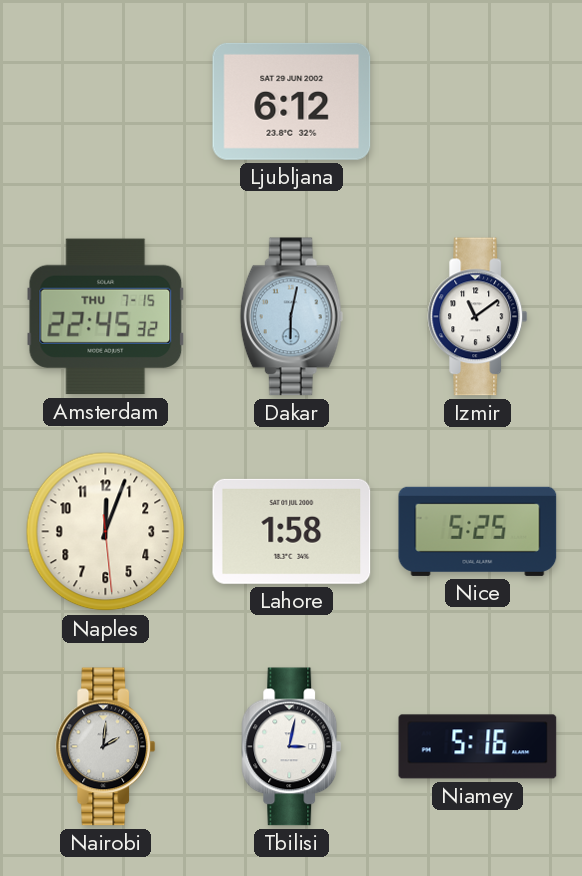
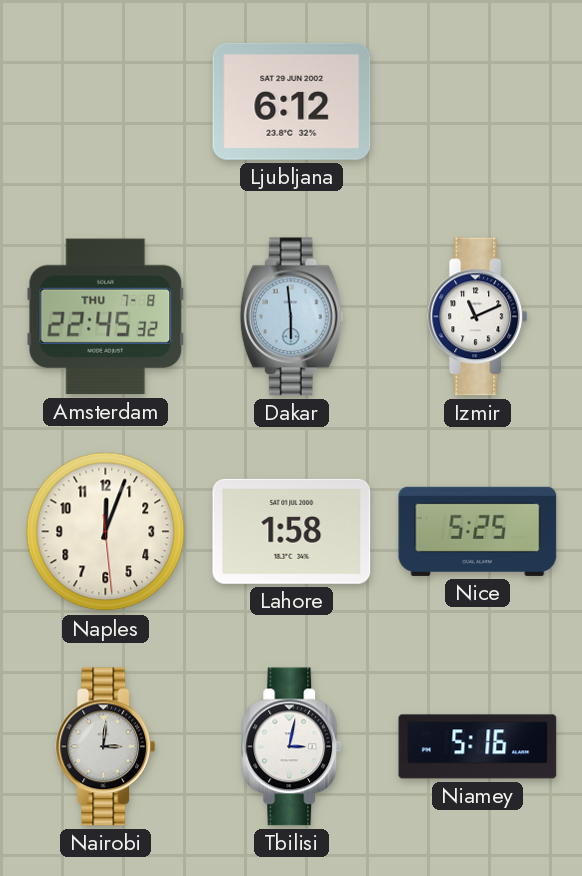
Amsterdam date: THU 7-15 -> THU 7-8 (106, 317)
Dakar: 6:02 -> 5:59 (291, 317)
Izmir: 11:09 -> 11:11 (478, 317)
Nairobi: 2:01 -> 3:01 (106, 747)
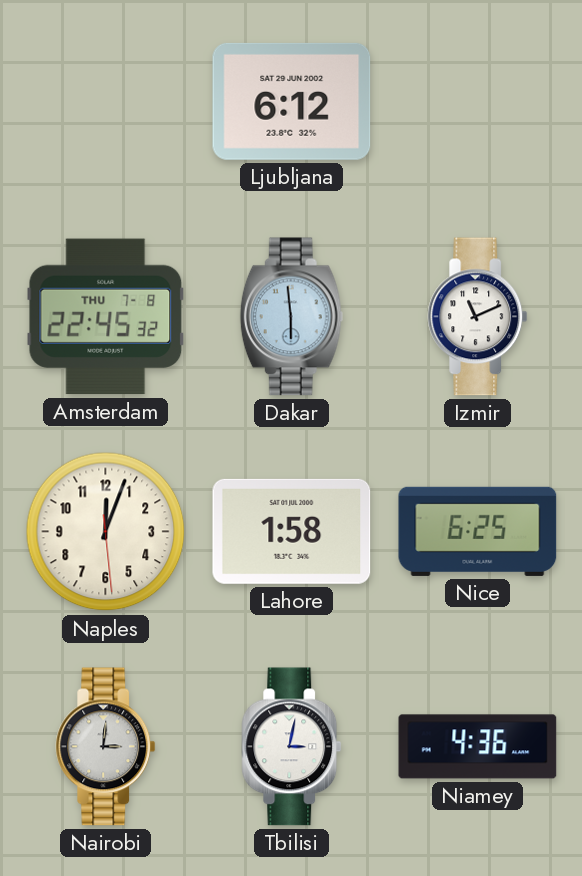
Nice: 5:25 -> 6:25 (478, 531)
Niamey: 5:16 -> 4:36 (478, 747)
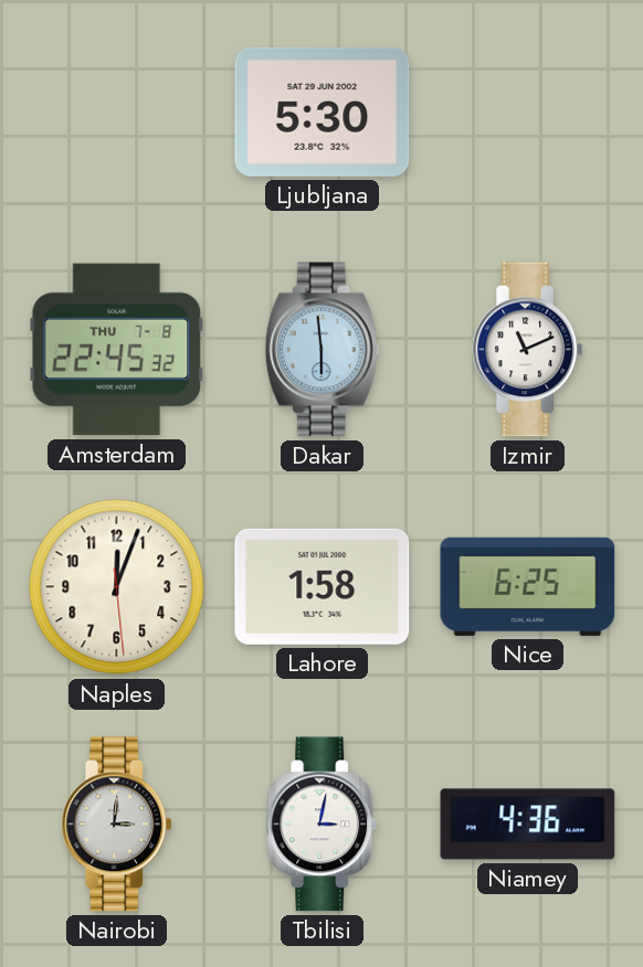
Ljubljana: 6:12 -> 5:30 (323, 111)
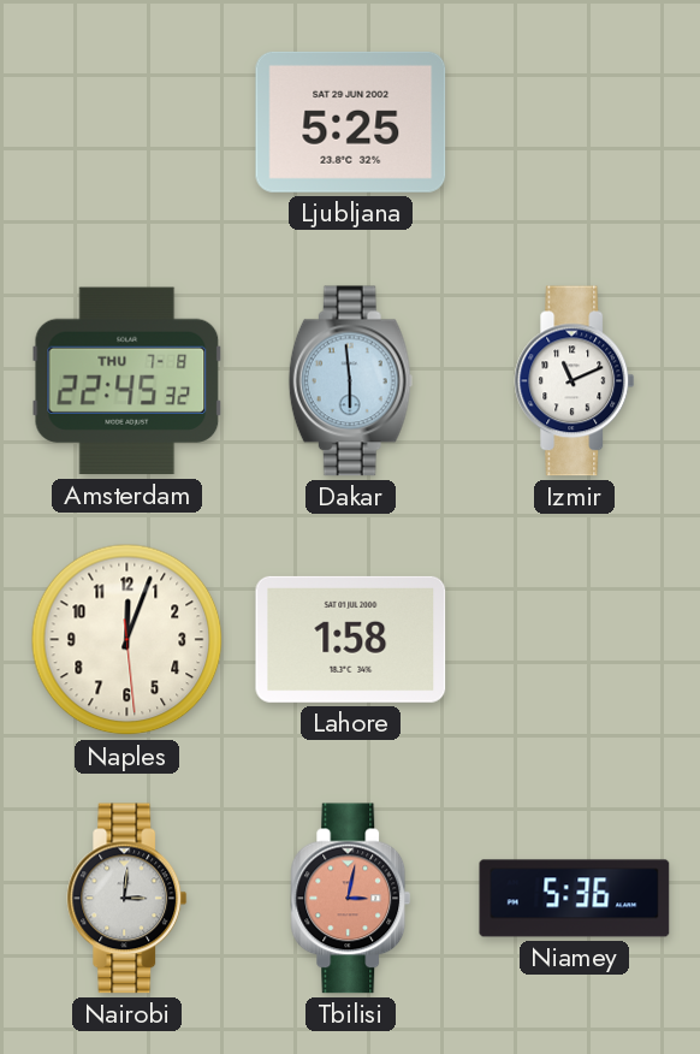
Ljubljana: 5:30 -> 5:25 (351, 122)
Nice: 6:25 -> none (528, 586)
Tbilisi dial: white -> salmon (351, 899)
Niamey: 4:36 -> 5:36 (575, 899)
